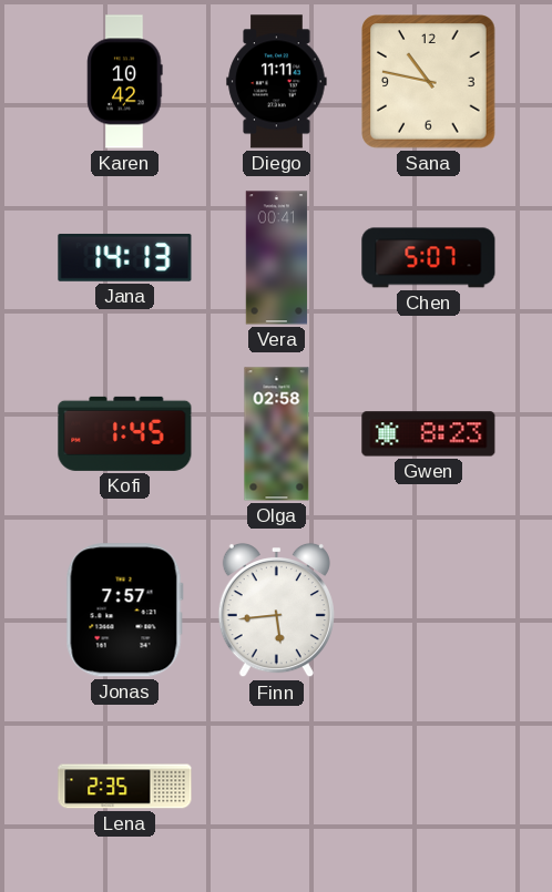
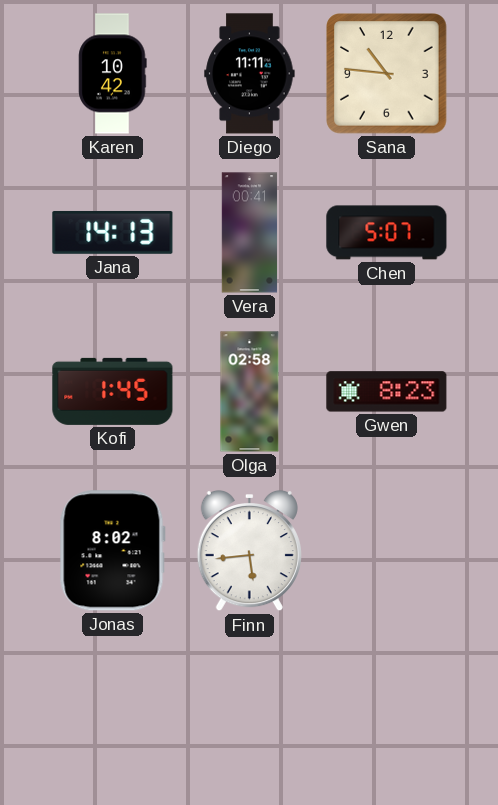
Sana: 10:47 -> 10:46 (387, 74)
Jonas: 7:57 -> 8:02 (112, 551)
Lena: 2:35 -> none (125, 787)
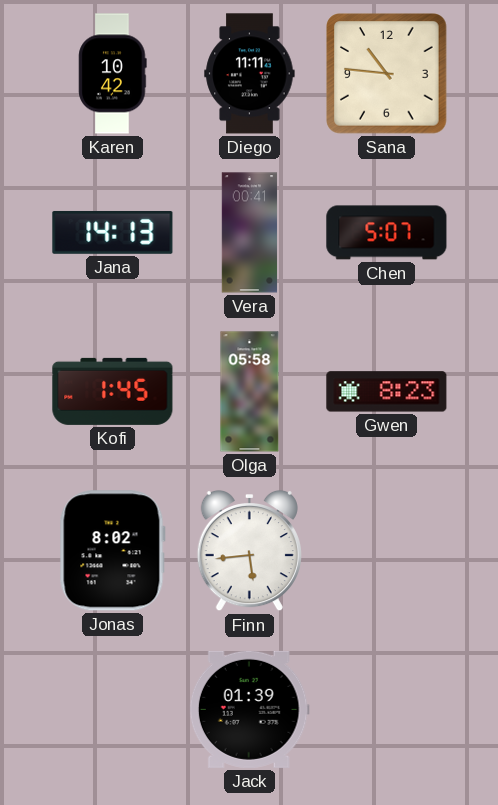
Olga: 02:58 -> 05:58 (250, 392)
Jack: none -> 01:39 (249, 709)
